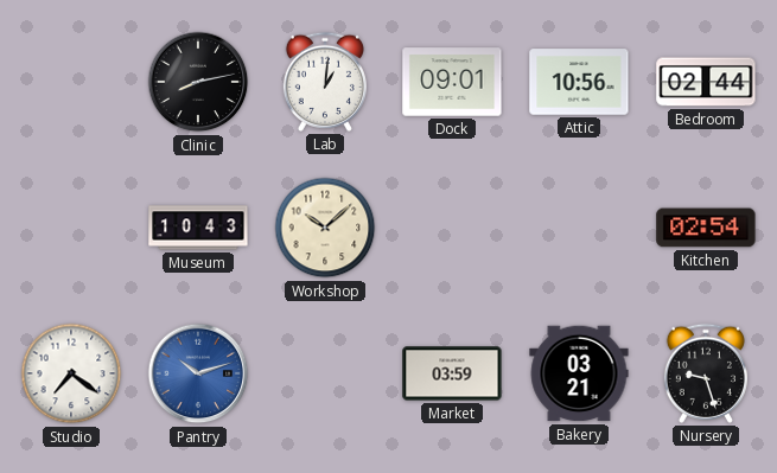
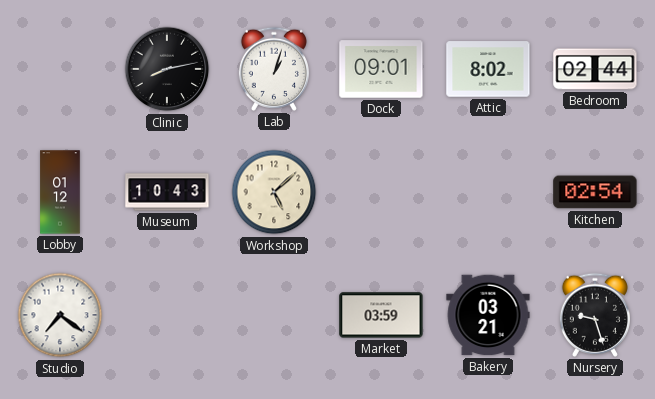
Lab: 1:01 -> 1:03 (274, 69)
Attic: 10:56 -> 8:02 (488, 69)
Lobby: none -> 01:12 (60, 192)
Workshop: 10:08 -> 5:08 (274, 192)
Pantry: 10:12 -> none (198, 373)
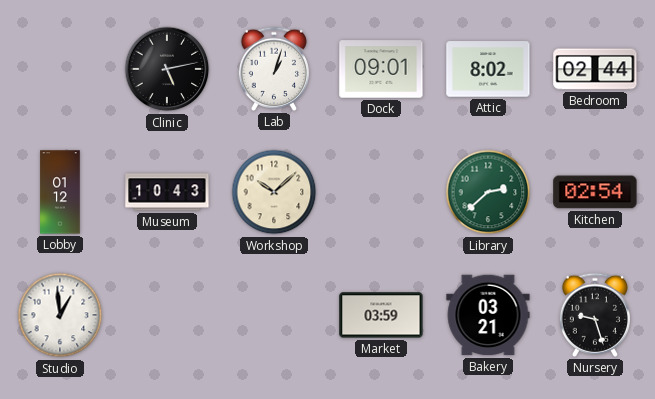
Clinic: 8:13 -> 5:13 (167, 69)
Workshop: 5:08 -> 10:08 (274, 192)
Library: none -> 2:38 (488, 192)
Studio: 7:21 -> 12:59 (60, 315)
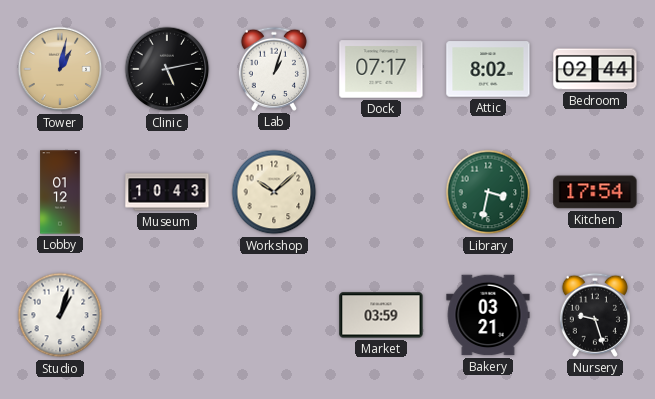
Tower: none -> 1:02 (60, 69)
Dock: 09:01 -> 07:17 (381, 69)
Library: 2:38 -> 3:32 (488, 192)
Kitchen: 02:54 -> 17:54 (595, 192)
Studio: 12:59 -> 1:03 (60, 315)
